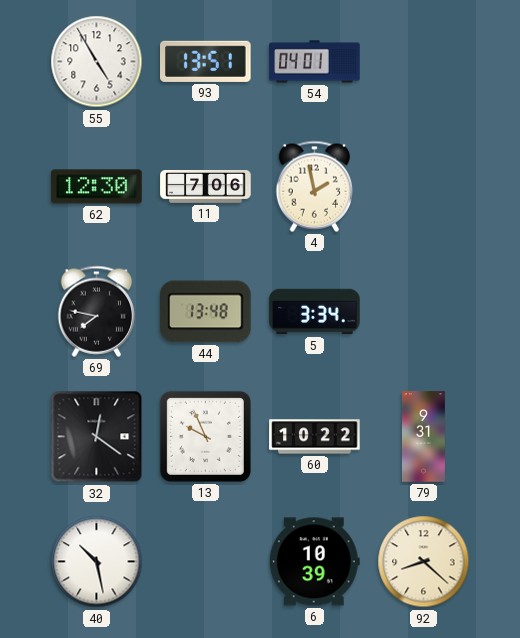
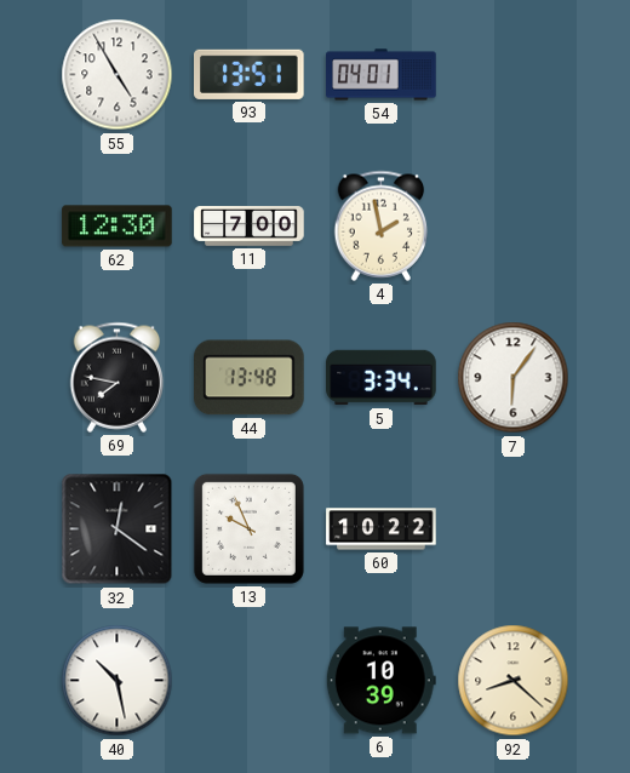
11: 7:06 -> 7:00 (250, 227)
7: none -> 6:06 (514, 378)
79: 9:31 -> none (423, 437)
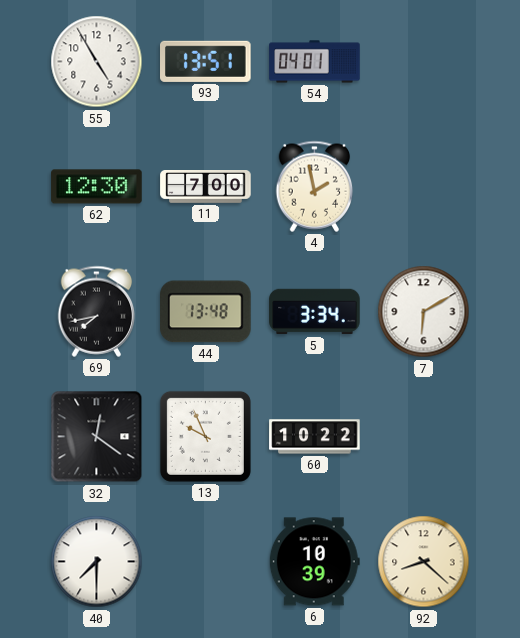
69: 7:47 -> 7:43 (97, 311)
7: 6:06 -> 6:10 (424, 312)
40: 10:28 -> 7:30 (97, 562)
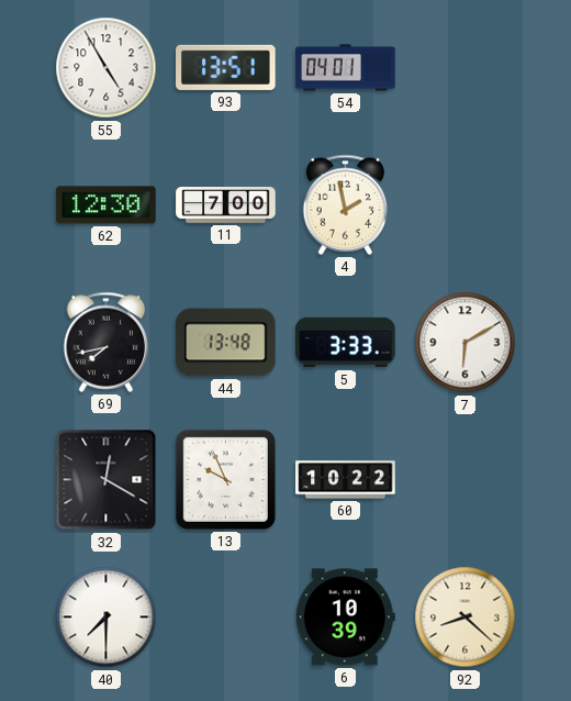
5: 3:34 -> 3:33 (346, 343)
32: 12:21 -> 12:20 (107, 480)
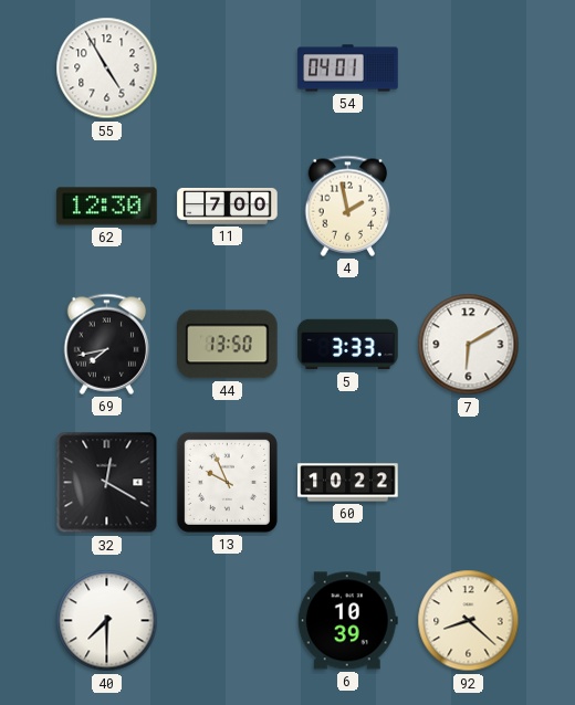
93: 13:51 -> none (226, 67)
44: 13:48 -> 13:50 (228, 345)
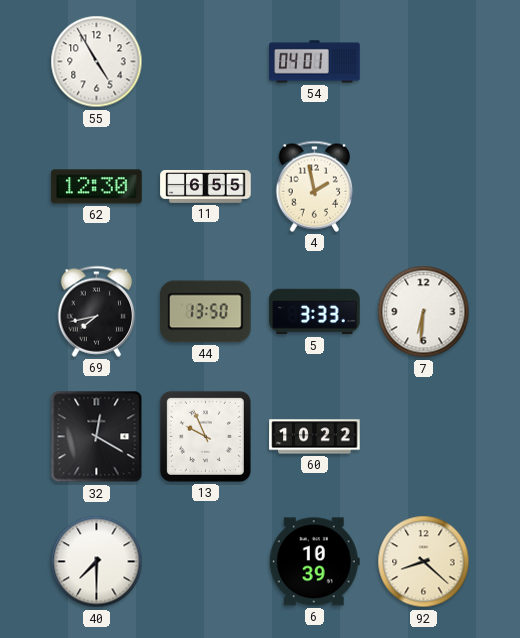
11: 7:00 -> 6:55 (206, 187)
7: 6:10 -> 6:31 (424, 312)
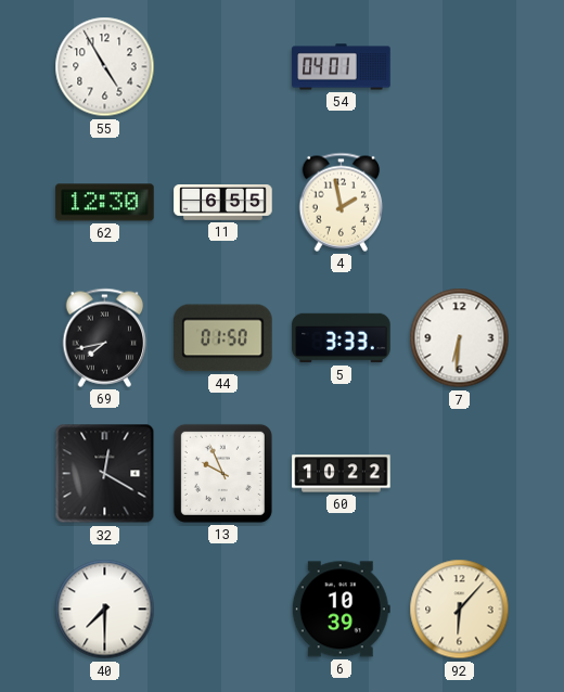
44: 13:50 -> 01:50 (223, 338)
92: 8:22 -> 6:07 (460, 610)
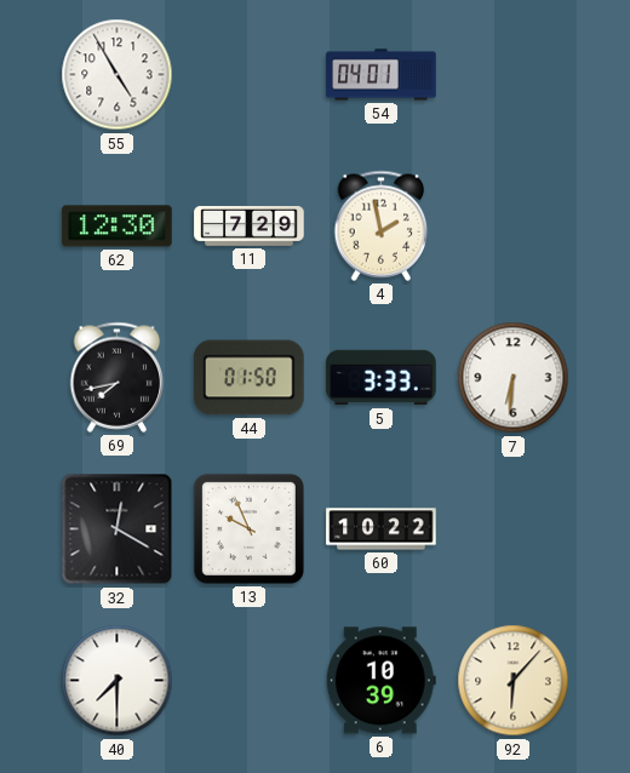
11: 6:55 -> 7:29 (250, 227)
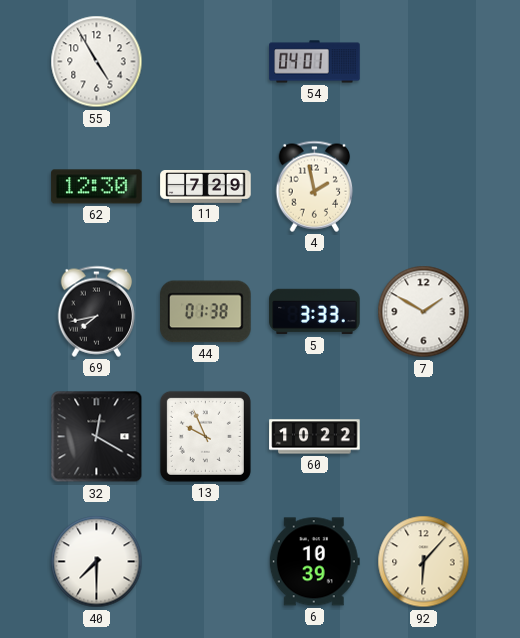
44: 01:50 -> 01:38 (206, 312)
7: 6:31 -> 1:50 (424, 312)
